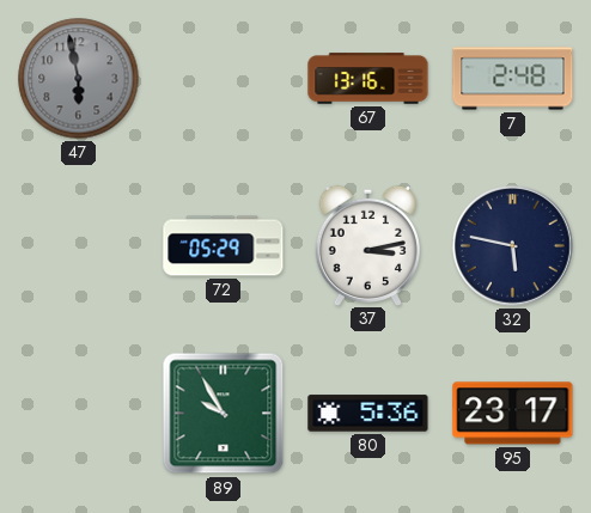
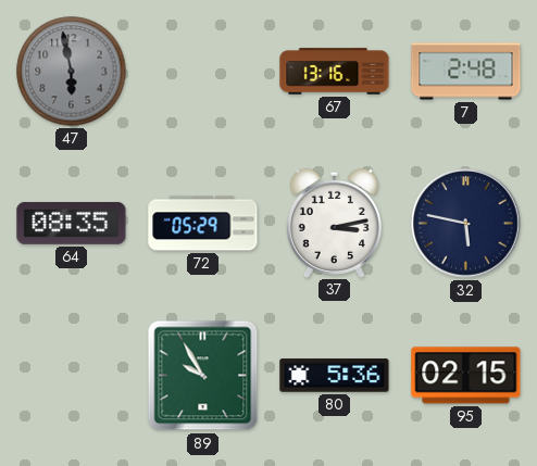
64: none -> 08:35 (72, 223)
95: 23:17 -> 02:15 (466, 376)
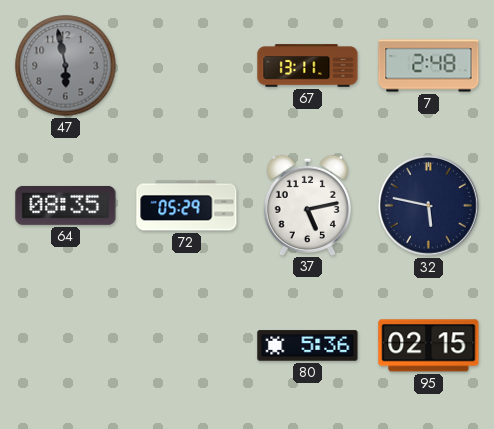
67: 13:16 -> 13:11 (308, 66)
37: 3:13 -> 5:13 (307, 205)
89: 9:55 -> none (203, 376)
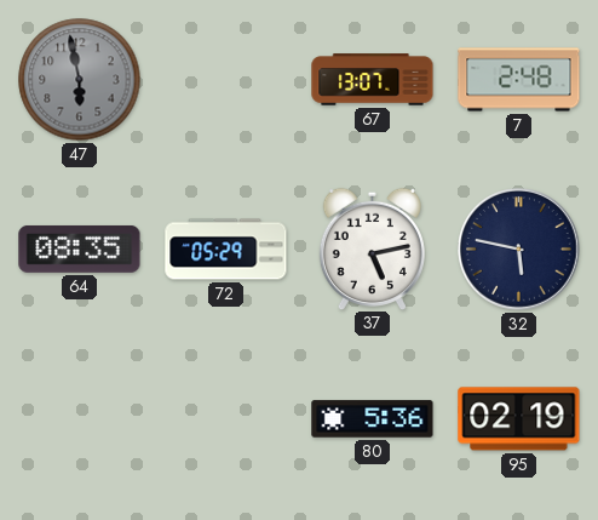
67: 13:11 -> 13:07 (373, 80)
95: 02:15 -> 02:19 (519, 419)
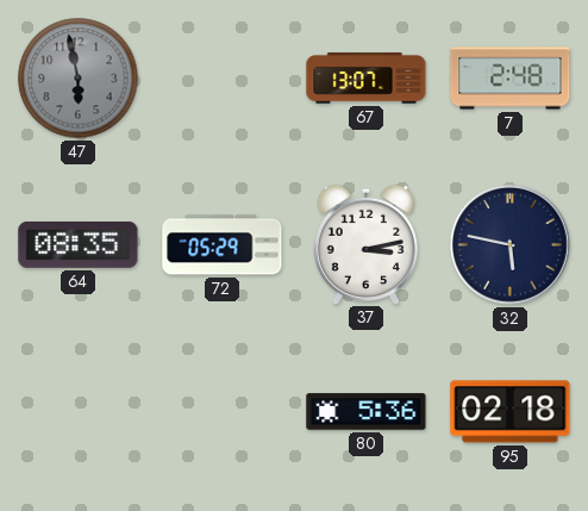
37: 5:13 -> 3:13 (365, 244)
95: 02:19 -> 02:18 (511, 412)
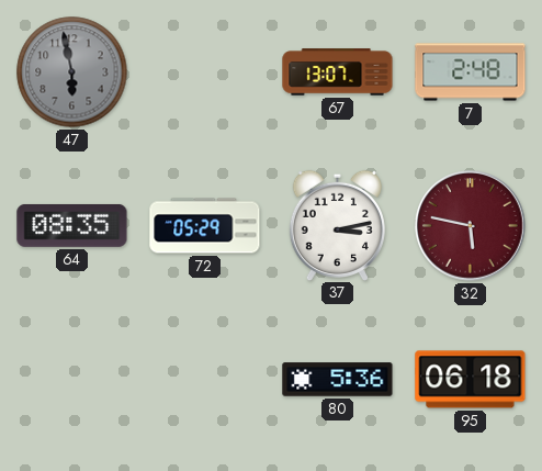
32 dial: navy -> burgundy (471, 226)
95: 02:18 -> 06:18 (471, 380)
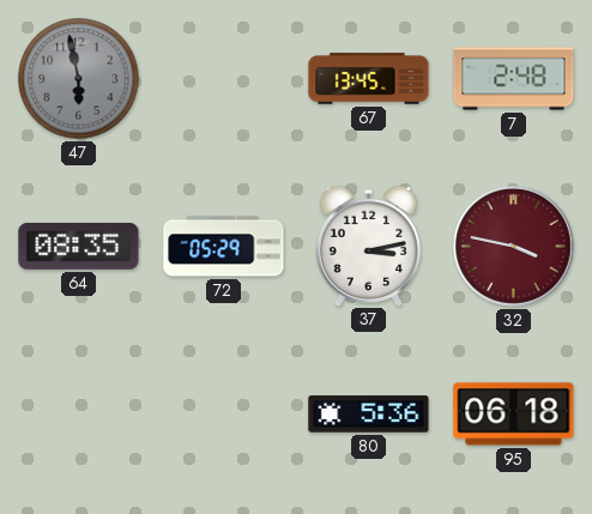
67: 13:07 -> 13:45 (369, 79)
32: 5:47 -> 3:47 (514, 247)
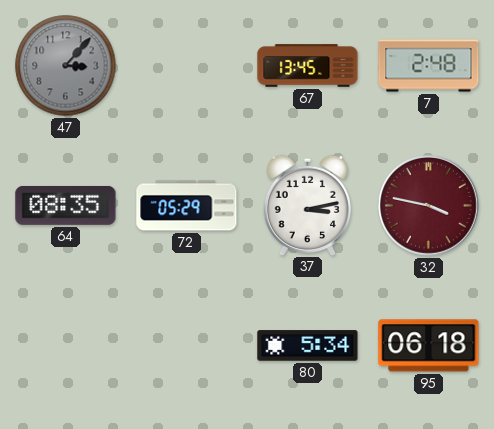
47: 5:58 -> 3:07 (66, 66)
80: 5:36 -> 5:34 (308, 346)
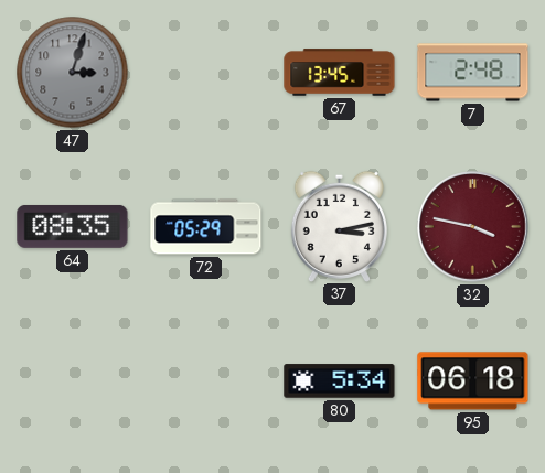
47: 3:07 -> 3:03 (73, 73)
